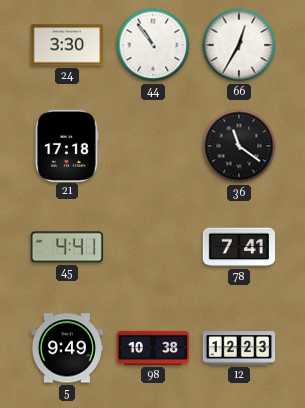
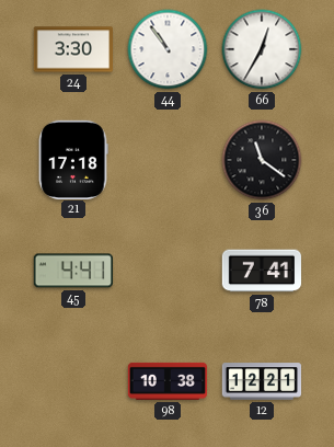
5: 9:49 -> none (66, 348)
12: 12:23 -> 12:21 (262, 381)
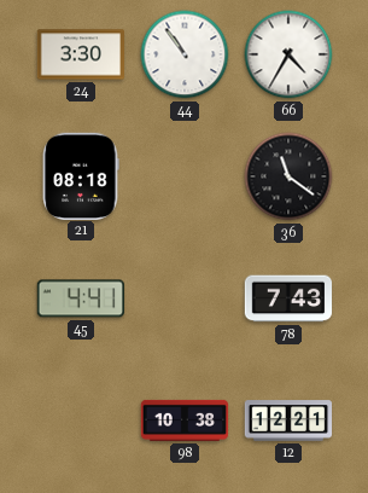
66: 12:35 -> 4:35 (288, 54)
21: 17:18 -> 08:18 (81, 175)
78: 7:41 -> 7:43 (288, 298)
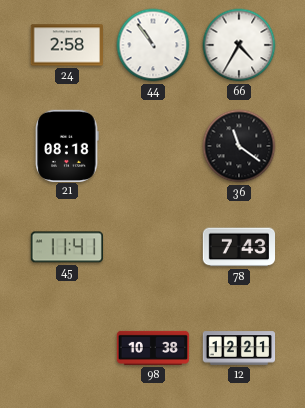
24: 3:30 -> 2:58 (66, 45)
45: 4:41 -> 11:41 (67, 247)
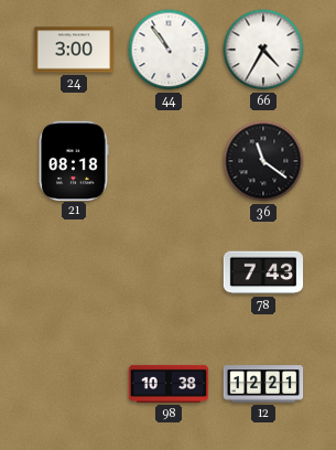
24: 2:58 -> 3:00 (73, 50)
45: 11:41 -> none (67, 247)
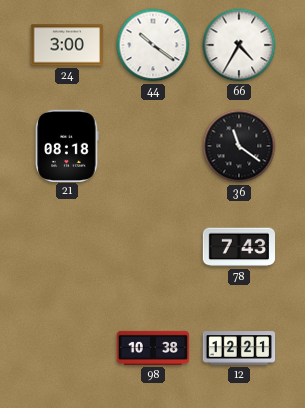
44: 10:54 -> 10:21 (153, 45)
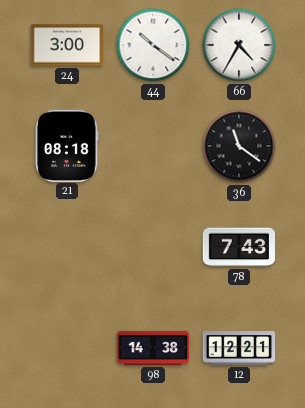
98: 10:38 -> 14:38 (153, 348)
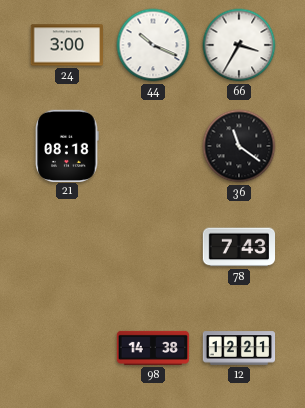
44: 10:21 -> 10:19 (153, 45)
66: 4:35 -> 3:35 (239, 45)
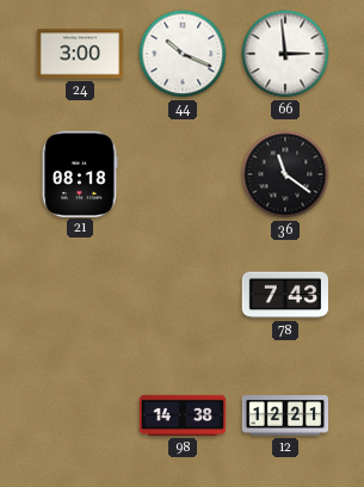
66: 3:35 -> 2:59 (285, 54)
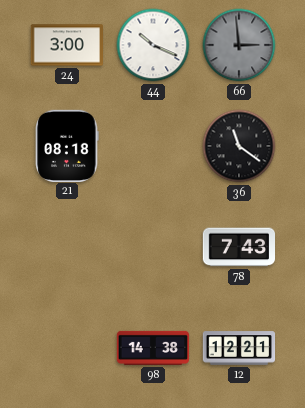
66 dial: white -> grey (239, 45)
